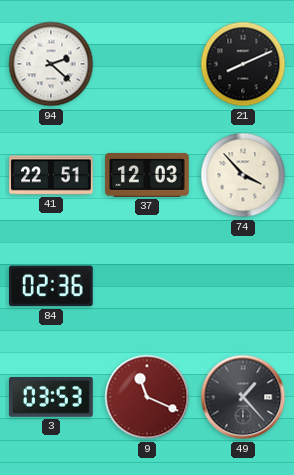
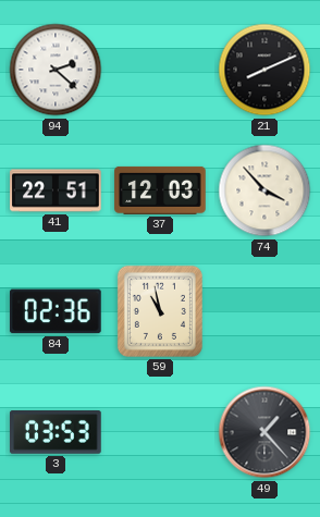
59: none -> 10:58 (160, 311)
9: 11:19 -> none (147, 397)
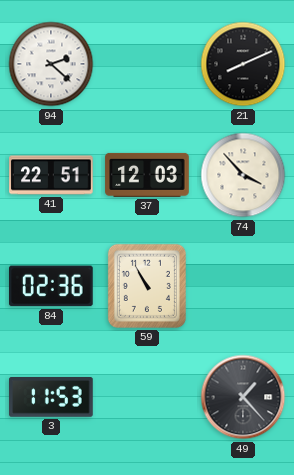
59: 10:58 -> 10:55 (147, 286)
3: 03:53 -> 11:53 (51, 398)
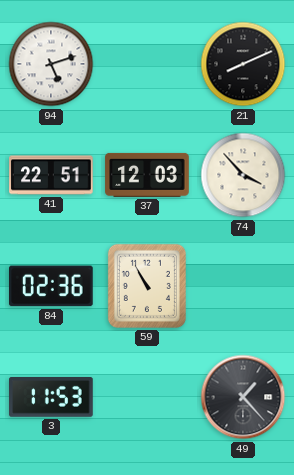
94: 2:22 -> 5:12 (51, 64)
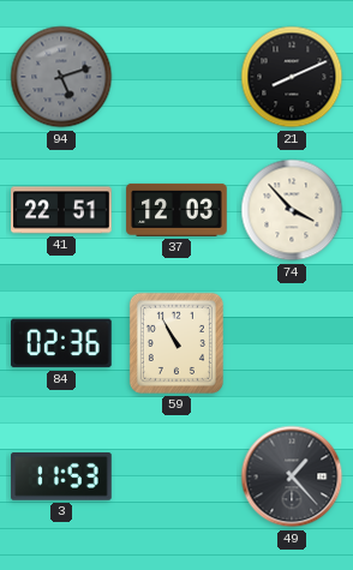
94 dial: white -> grey (61, 77)
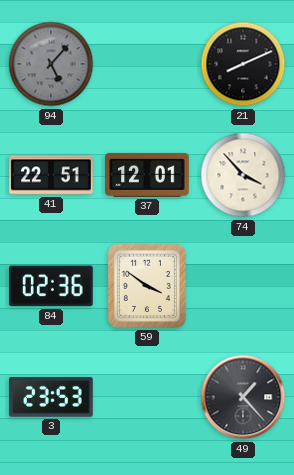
94: 5:12 -> 5:07 (51, 64)
37: 12:03 -> 12:01 (147, 175)
59: 10:55 -> 3:51 (147, 286)
3: 11:53 -> 23:53 (51, 398)
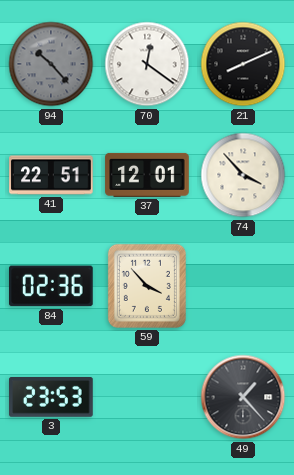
94: 5:07 -> 10:23 (51, 64)
70: none -> 12:21 (147, 64)
59: 3:51 -> 3:53 (147, 286)
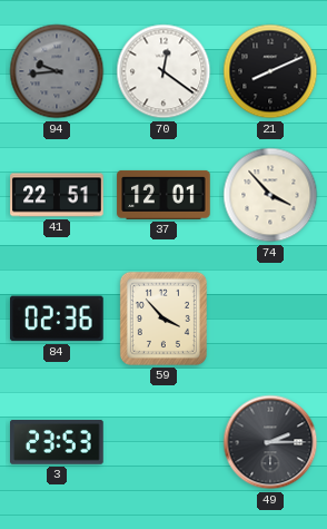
94: 10:23 -> 9:44 (57, 71)
49: 1:23 -> 2:15 (270, 442)
